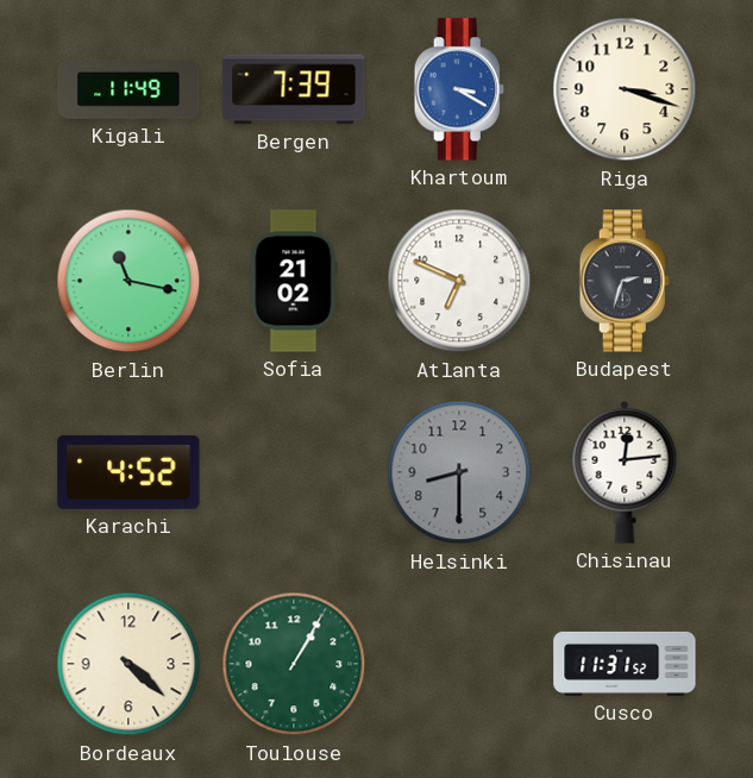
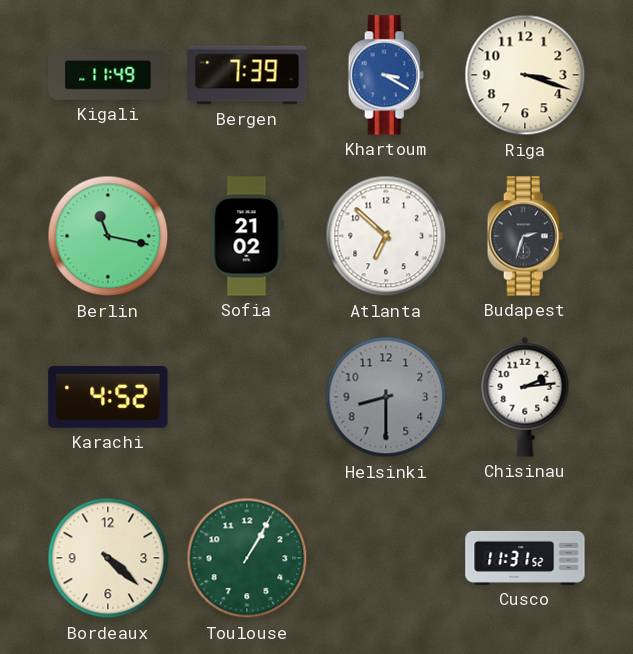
Atlanta: 6:49 -> 6:52 (386, 236)
Chisinau: 12:14 -> 2:14 (525, 397)
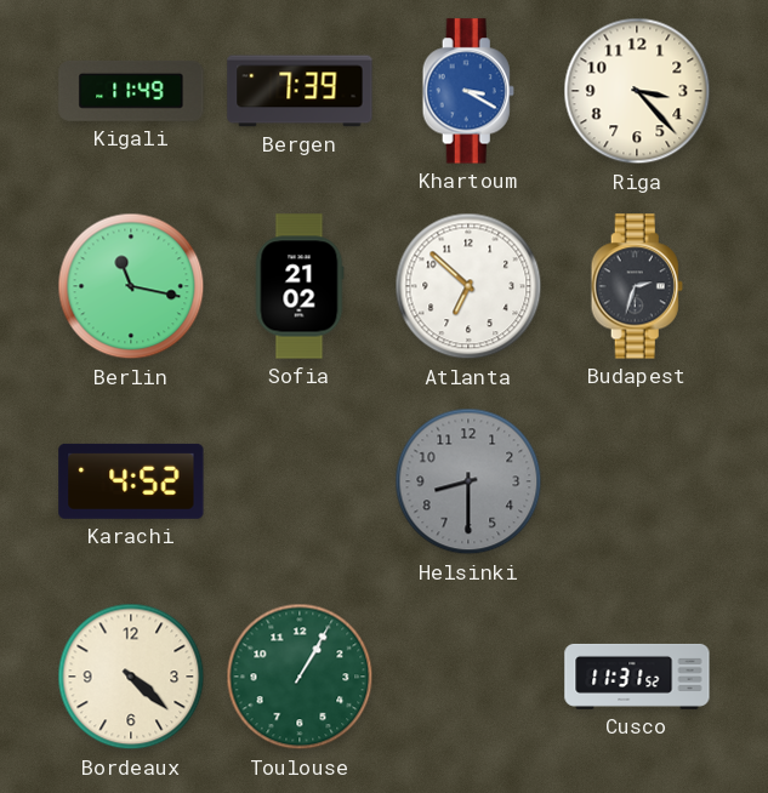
Riga: 3:18 -> 3:23 (637, 91)
Chisinau: 2:14 -> none (525, 397)
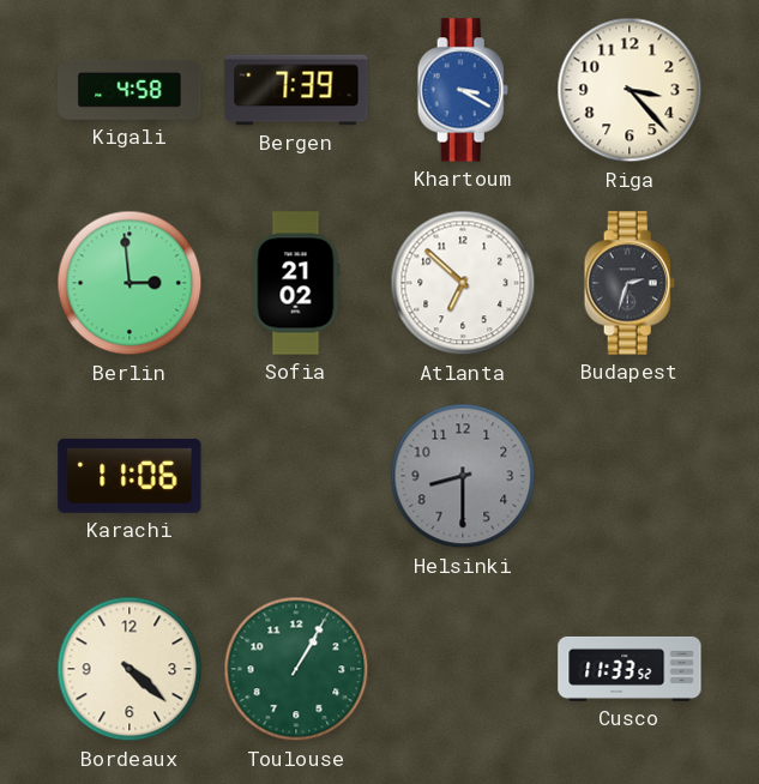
Kigali: 11:49 -> 4:58 (129, 91)
Berlin: 11:17 -> 2:59 (129, 283)
Karachi: 4:52 -> 11:06 (129, 476)
Cusco: 11:31 -> 11:33 (630, 669)
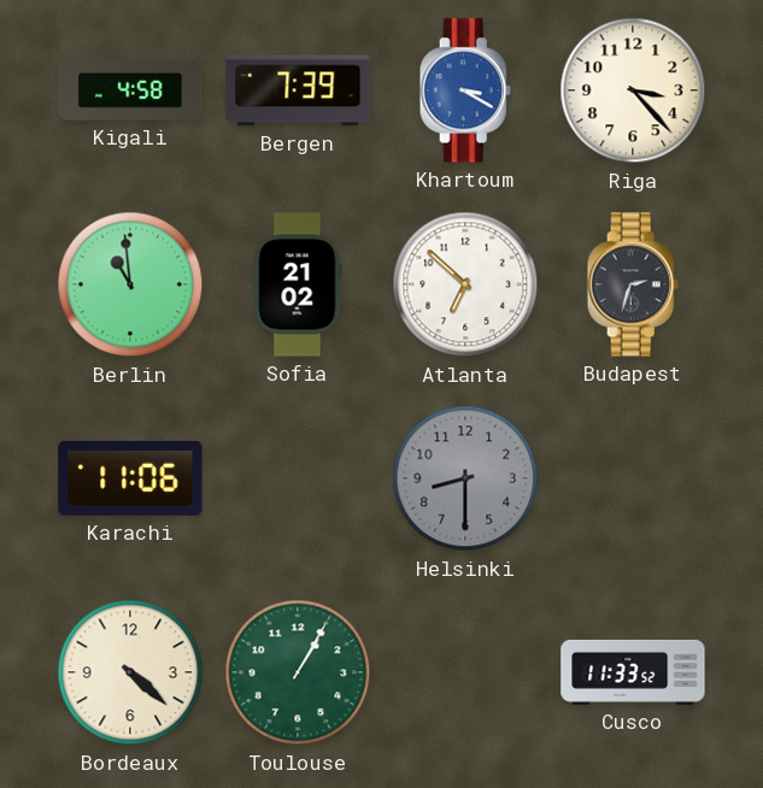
Berlin: 2:59 -> 10:59 (130, 284)
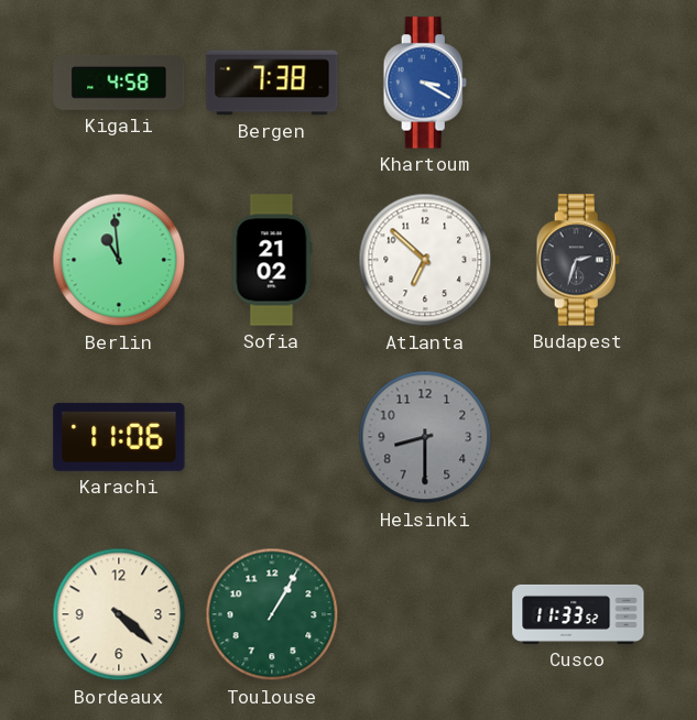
Bergen: 7:39 -> 7:38 (272, 83)
Riga: 3:23 -> none (633, 90)
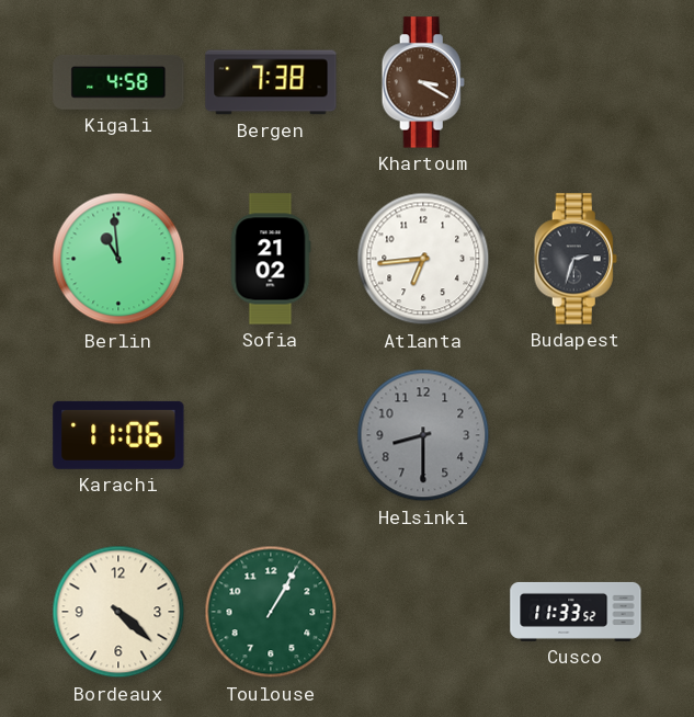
Khartoum dial: blue -> brown (423, 82)
Atlanta: 6:52 -> 6:44 (423, 259)
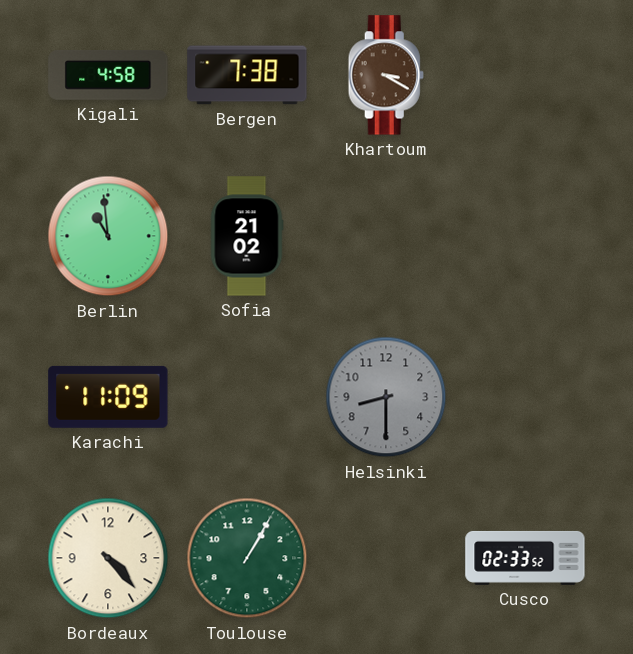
Atlanta: 6:44 -> none (423, 259)
Budapest: 2:33 -> none (576, 259)
Karachi: 11:06 -> 11:09 (108, 397)
Bordeaux: 4:22 -> 4:23 (108, 558)
Cusco: 11:33 -> 02:33 (525, 558)
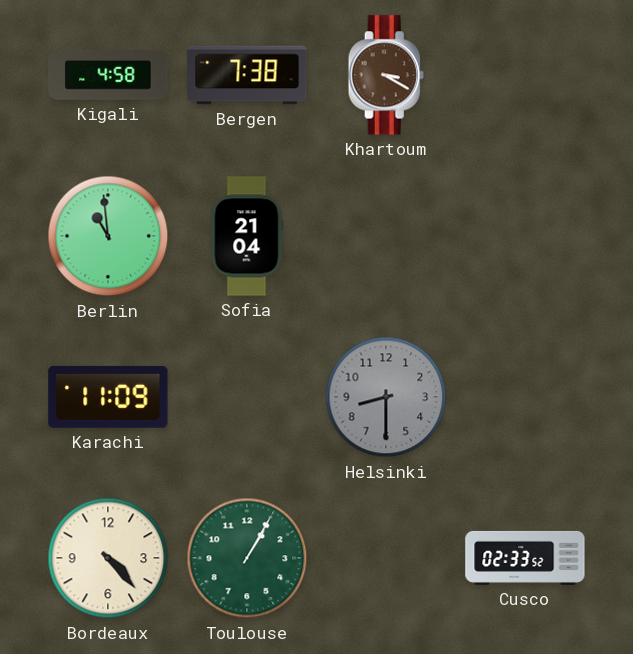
Sofia: 21:02 -> 21:04 (247, 236)
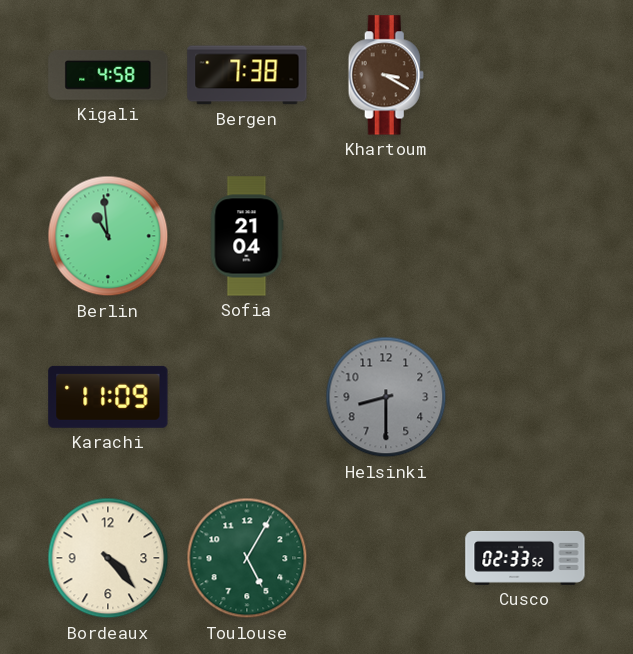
Toulouse: 1:05 -> 5:05 (247, 558)
